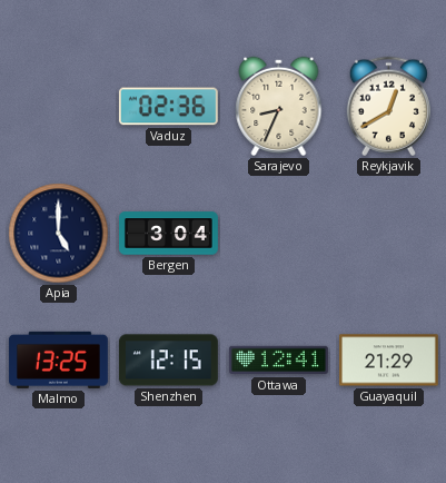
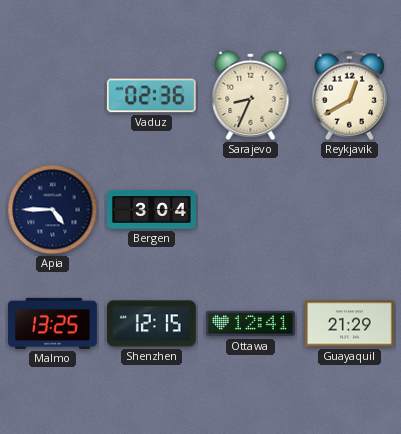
Apia: 5:00 -> 4:45 (53, 210)
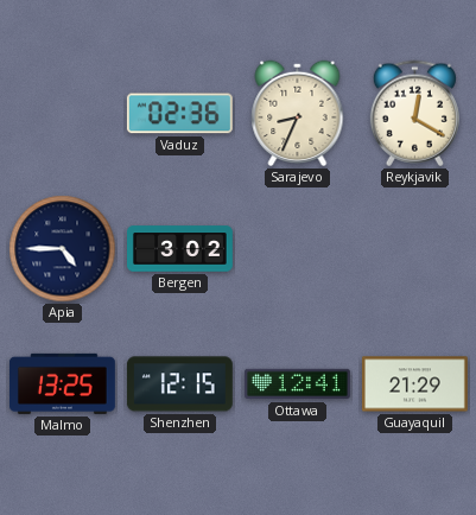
Reykjavik: 12:40 -> 12:20 (414, 114)
Bergen: 3:04 -> 3:02 (180, 249)
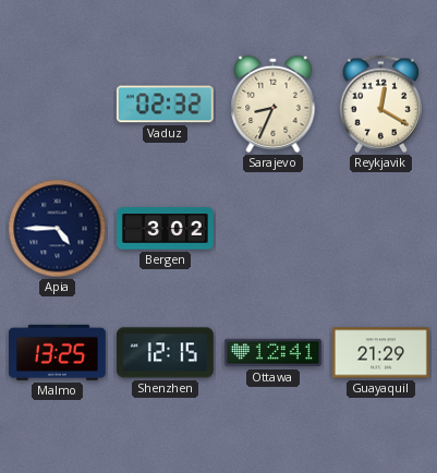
Vaduz: 02:36 -> 02:32 (165, 105)
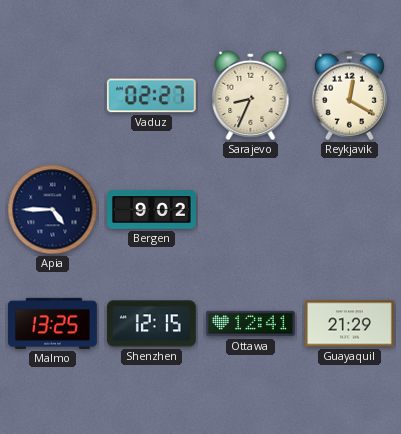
Vaduz: 02:32 -> 02:27 (151, 96)
Bergen: 3:02 -> 9:02 (152, 210)
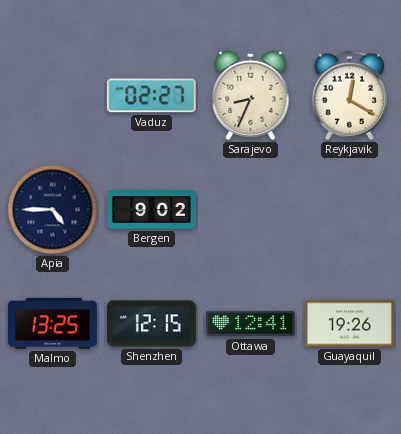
Guayaquil: 21:29 -> 19:26 (349, 324)
